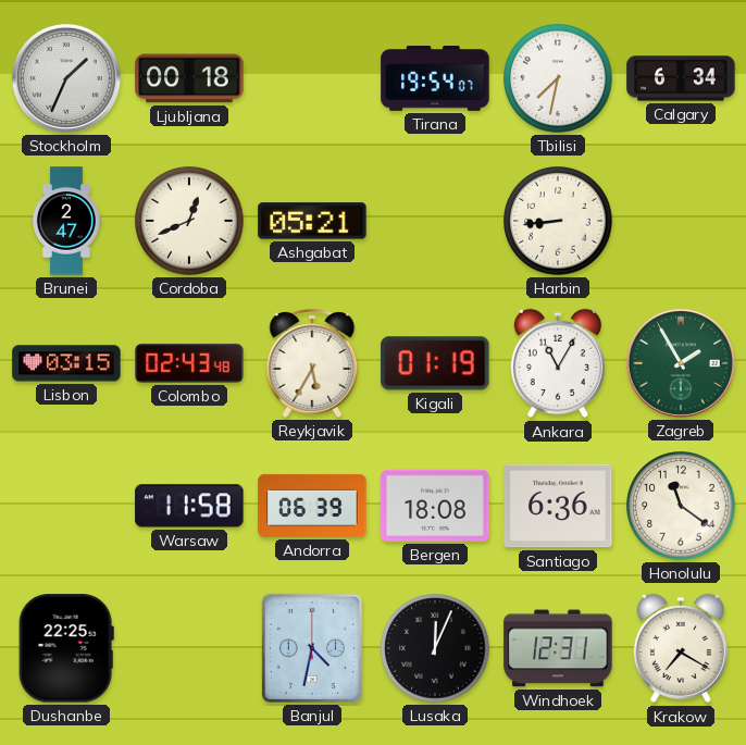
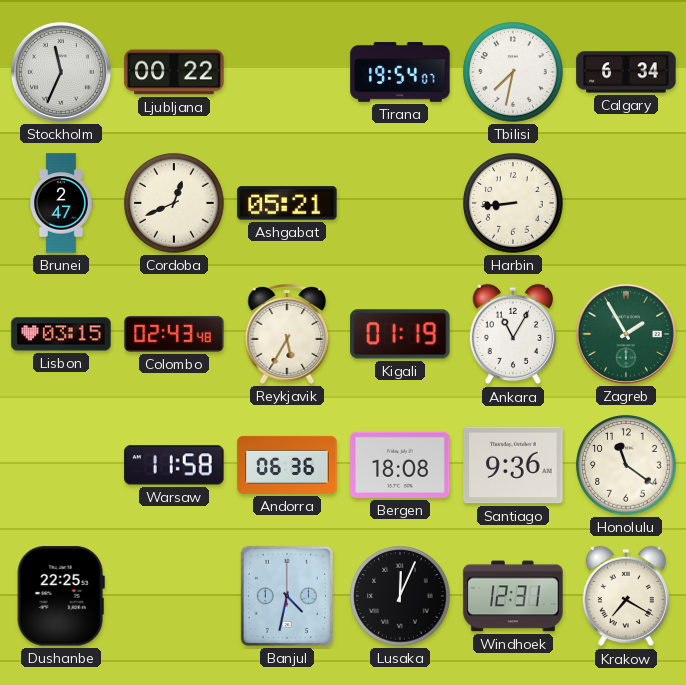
Stockholm: 1:34 -> 11:34 (61, 72)
Ljubljana: 00:18 -> 00:22 (174, 72)
Andorra: 06:39 -> 06:36 (287, 465)
Santiago: 6:36 -> 9:36 (513, 465)
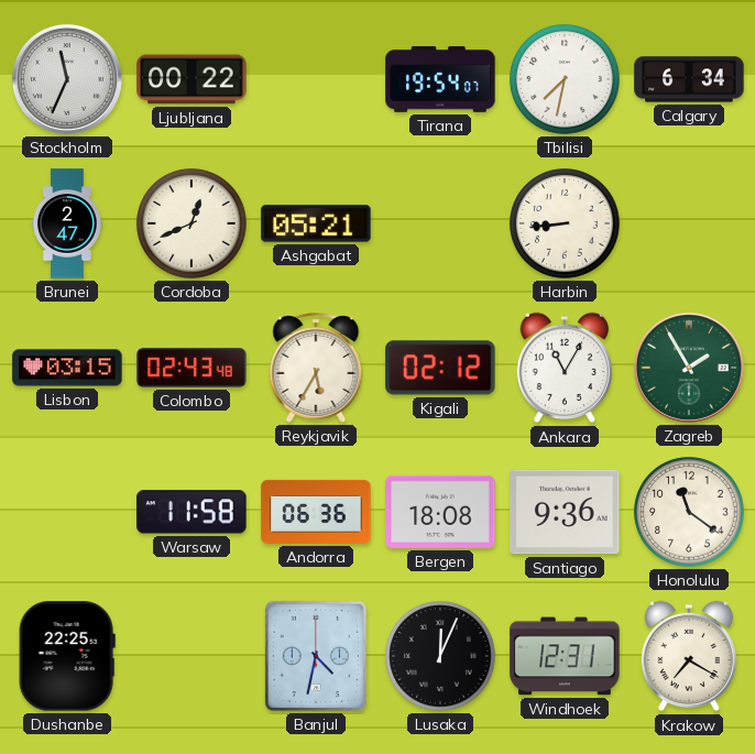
Kigali: 01:19 -> 02:12 (440, 368)
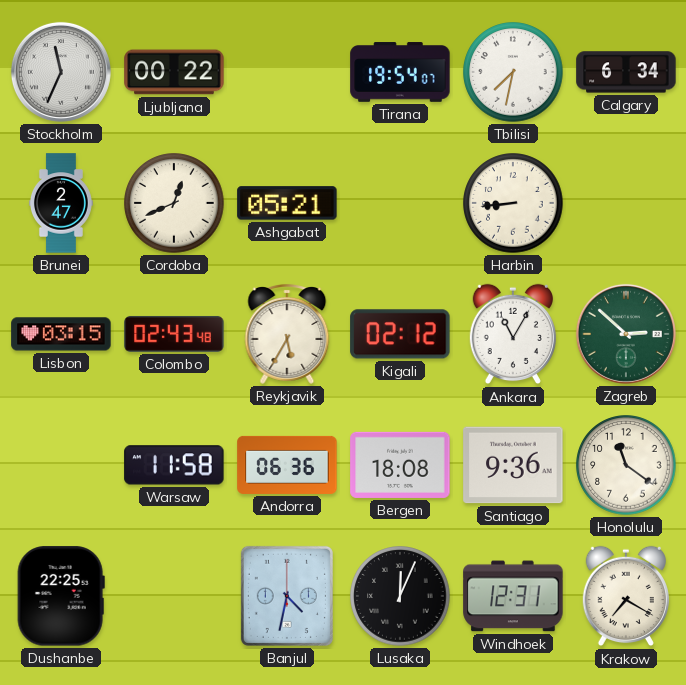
Zagreb: 1:55 -> 2:52 (626, 334)
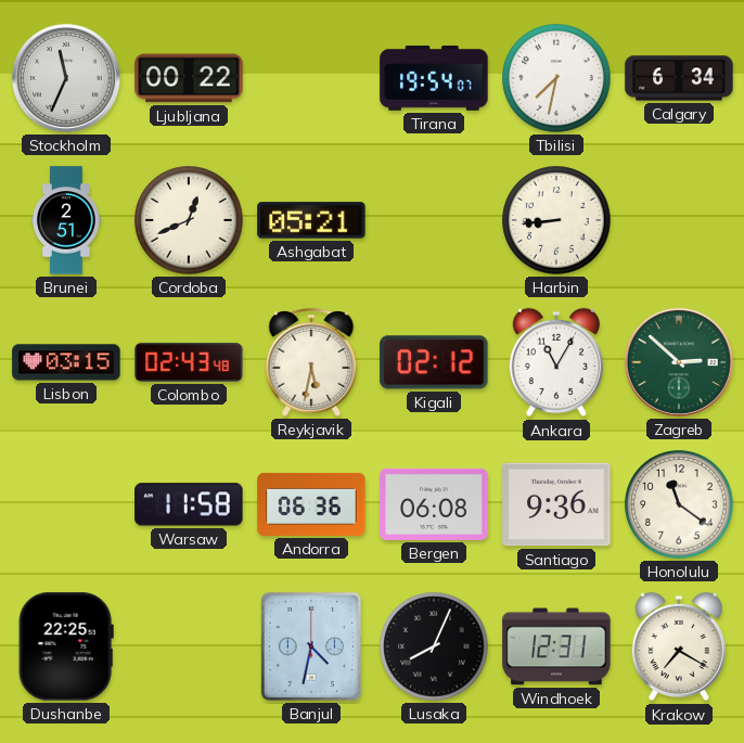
Brunei: 2:47 -> 2:51 (66, 220)
Reykjavik: 5:35 -> 5:32 (311, 363)
Bergen: 18:08 -> 06:08 (434, 504)
Lusaka: 12:04 -> 8:04 (434, 646)
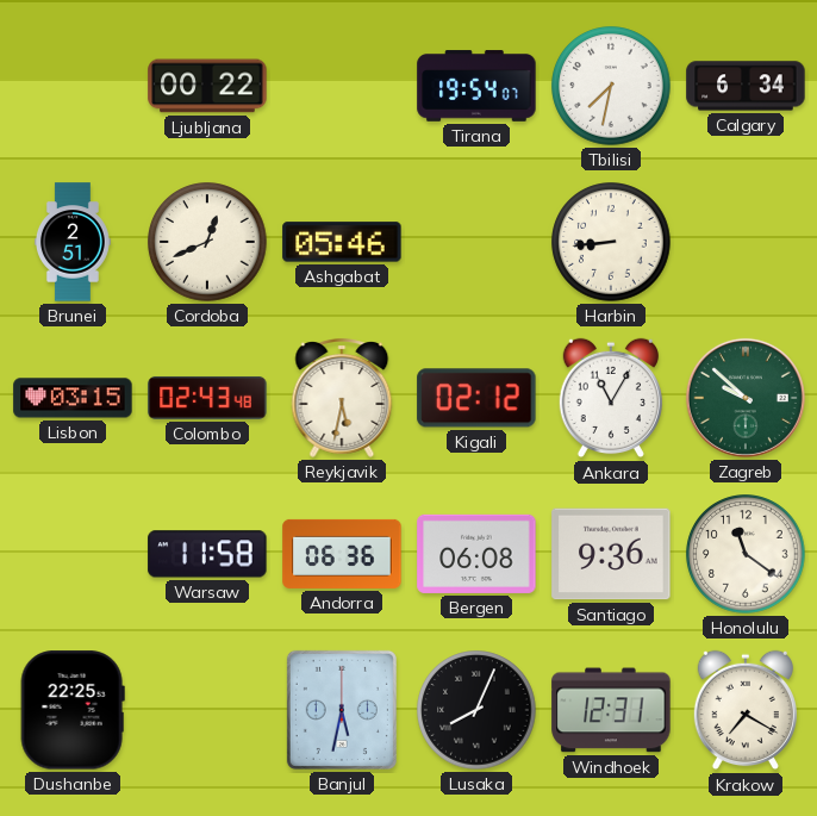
Stockholm: 11:34 -> none (66, 78)
Ashgabat: 05:21 -> 05:46 (342, 242)
Zagreb: 2:52 -> 9:52 (746, 398)
Banjul: 4:32 -> 5:32 (342, 710)
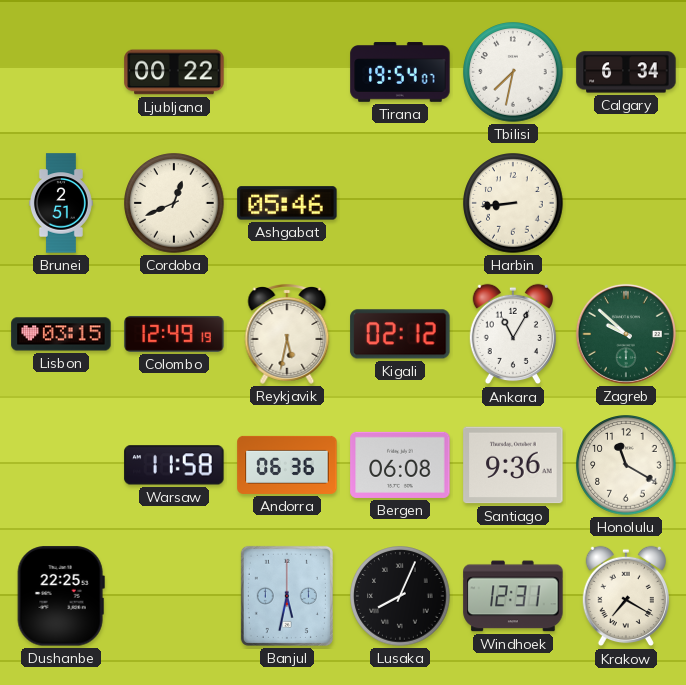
Colombo: 02:43 -> 12:49 (174, 334)
Honolulu: 11:21 -> 11:20 (626, 465)
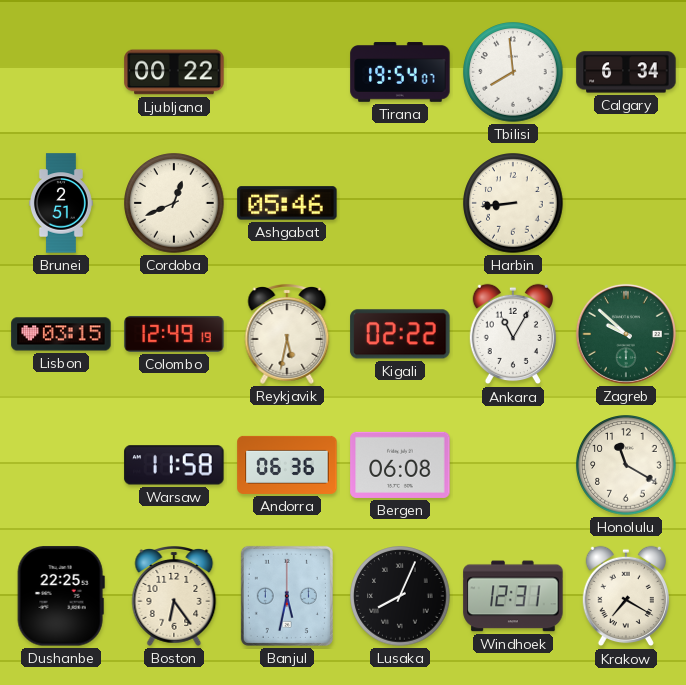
Tbilisi: 7:32 -> 7:59 (513, 72)
Kigali: 02:12 -> 02:22 (400, 334)
Santiago: 9:36 -> none (513, 465)
Boston: none -> 6:24 (174, 597)
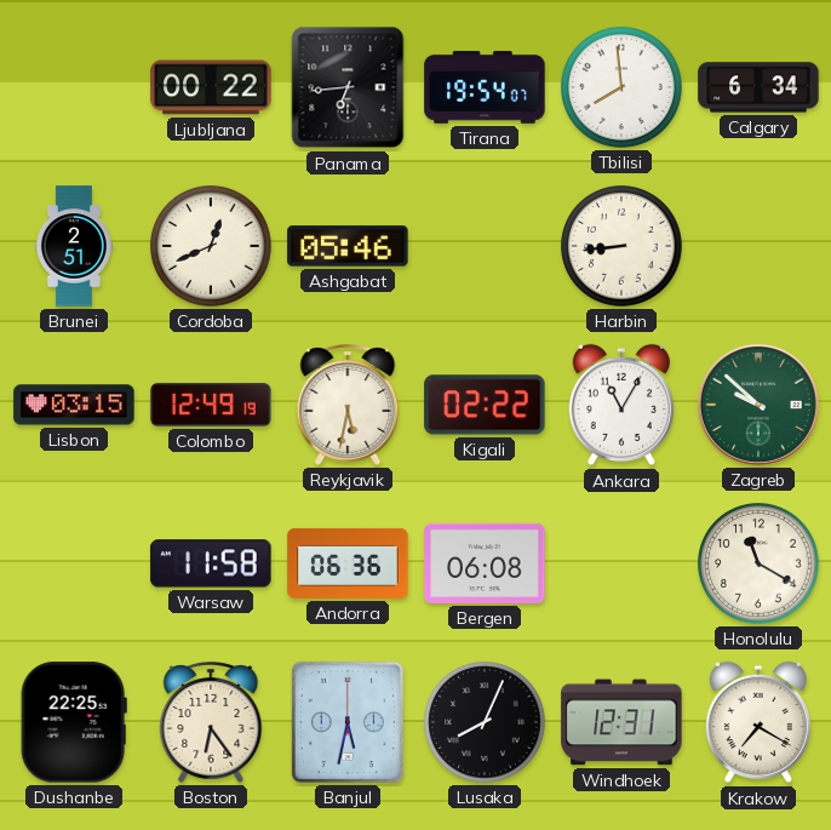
Panama: none -> 6:44 (348, 87)
